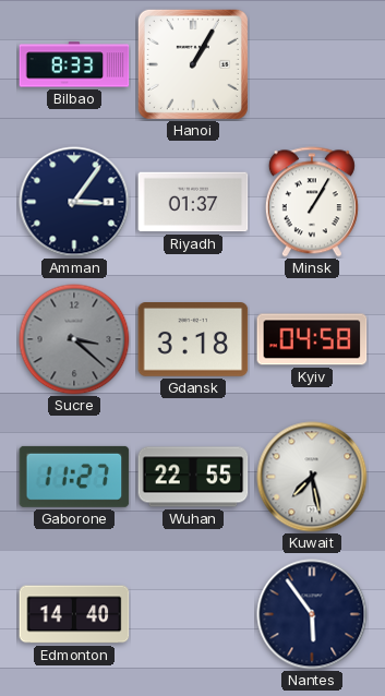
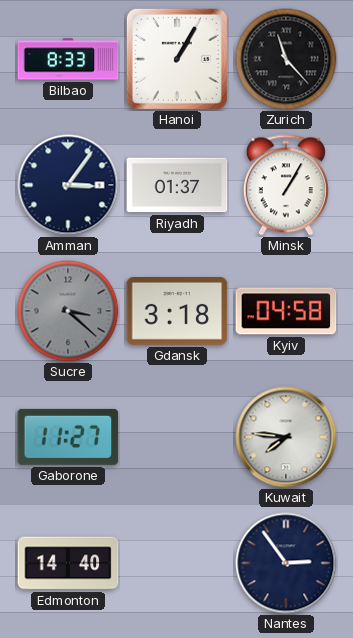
Zurich: none -> 11:23 (286, 59)
Wuhan: 22:55 -> none (193, 477)
Kuwait: 7:28 -> 7:46 (286, 437)
Nantes: 5:54 -> 2:54 (286, 563)
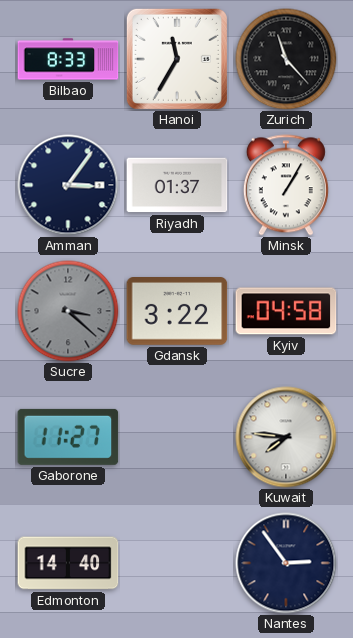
Hanoi: 1:05 -> 11:35 (177, 59)
Gdansk: 3:18 -> 3:22 (177, 312)
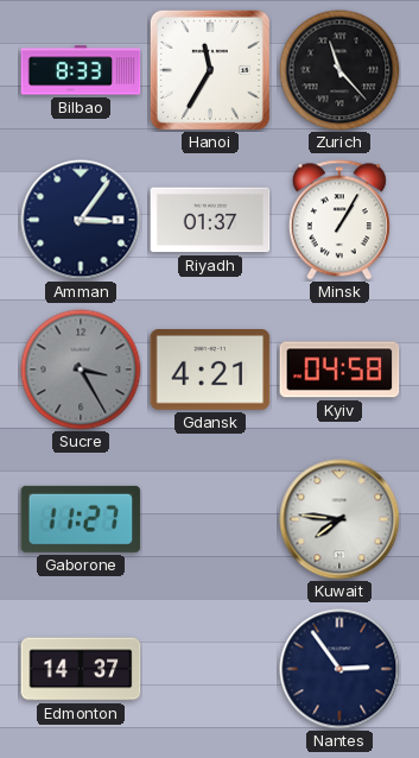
Sucre: 3:22 -> 3:25 (81, 369)
Gdansk: 3:22 -> 4:21 (210, 371)
Edmonton: 14:40 -> 14:37 (81, 669)
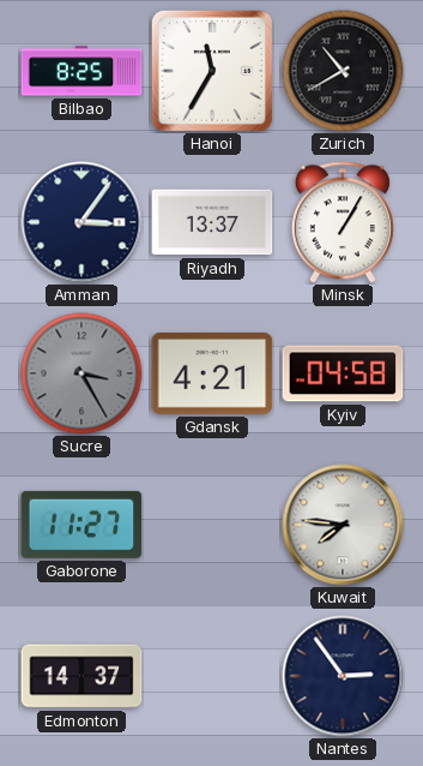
Bilbao: 8:33 -> 8:25 (81, 71)
Zurich: 11:23 -> 10:40 (343, 71)
Riyadh: 01:37 -> 13:37 (212, 222)
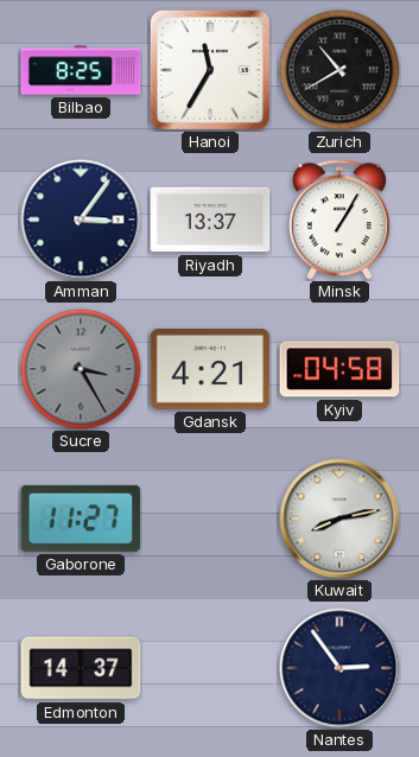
Kuwait: 7:46 -> 8:13 (339, 519)
